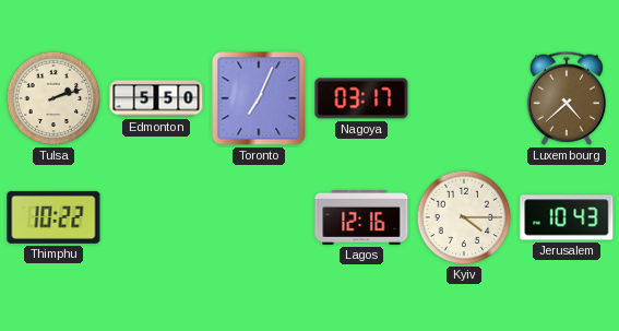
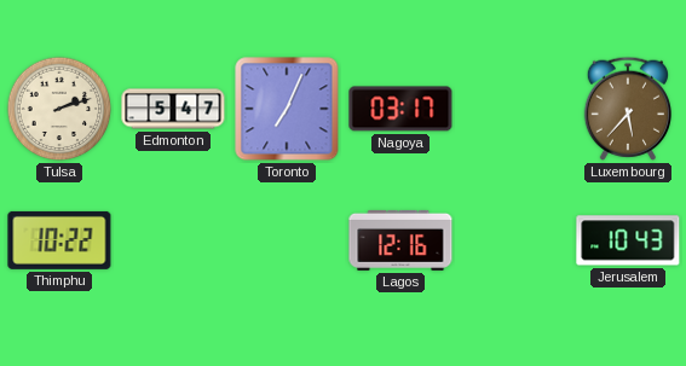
Edmonton: 5:50 -> 5:47 (173, 109)
Luxembourg: 4:38 -> 5:37 (627, 109)
Kyiv: 4:15 -> none (464, 217)
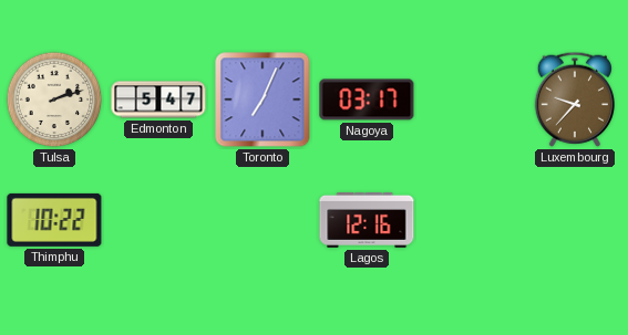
Luxembourg: 5:37 -> 9:37 (574, 100)
Jerusalem: 10:43 -> none (628, 240)
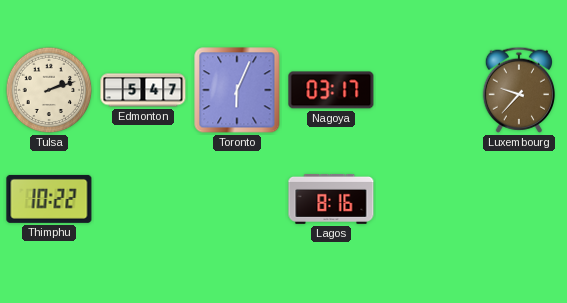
Toronto: 7:04 -> 6:04 (237, 90)
Lagos: 12:16 -> 8:16 (331, 199)
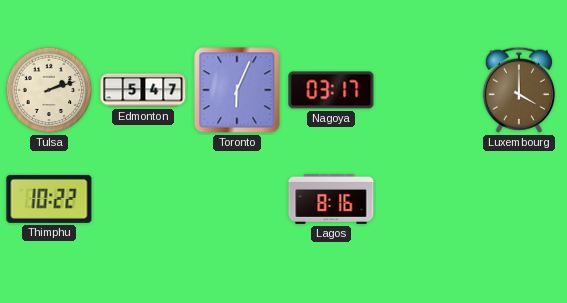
Luxembourg: 9:37 -> 4:00 (518, 90)
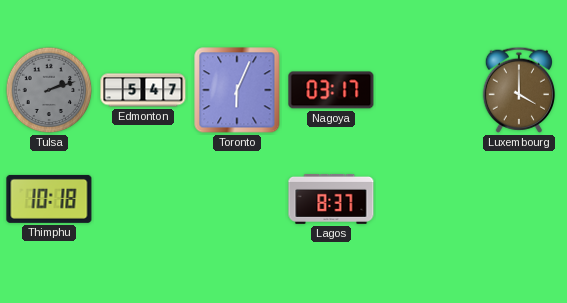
Tulsa dial: cream -> grey (49, 90)
Thimphu: 10:22 -> 10:18 (49, 199)
Lagos: 8:16 -> 8:37 (331, 199)
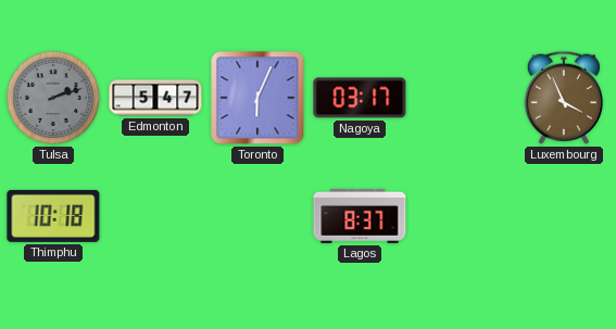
Luxembourg: 4:00 -> 3:56 (563, 98)
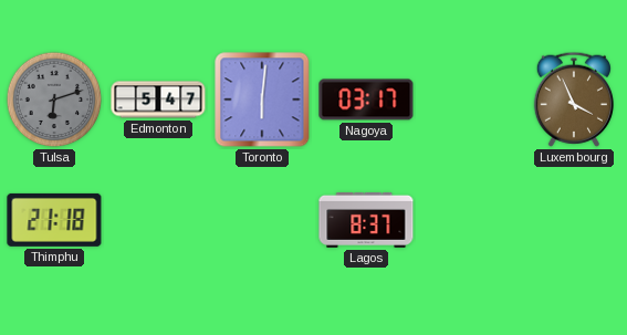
Tulsa: 2:12 -> 6:12 (54, 100)
Toronto: 6:04 -> 6:01 (262, 100)
Thimphu: 10:18 -> 21:18 (54, 220)
